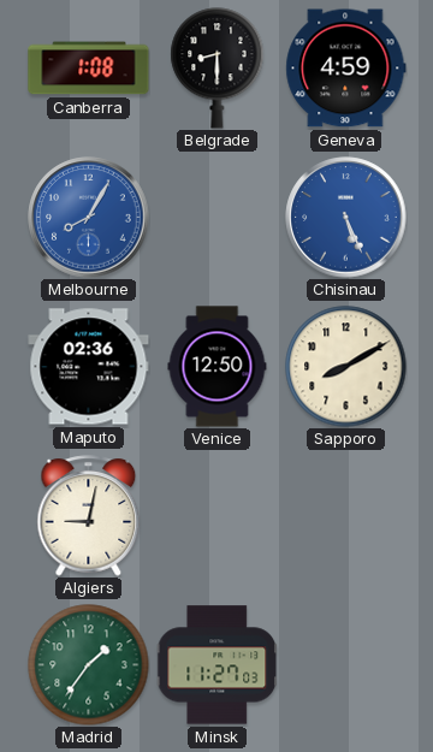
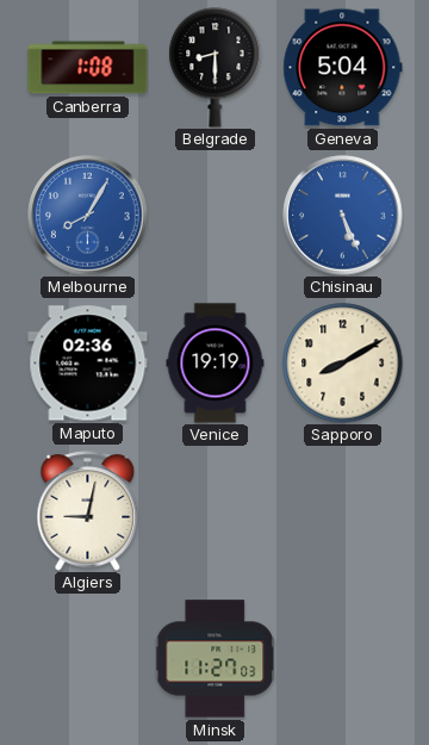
Geneva: 4:59 -> 5:04 (343, 68)
Venice: 12:50 -> 19:19 (216, 364)
Madrid: 1:36 -> none (89, 665)
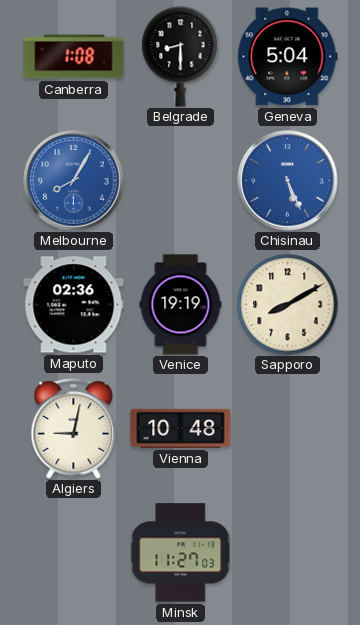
Vienna: none -> 10:48 (181, 428)
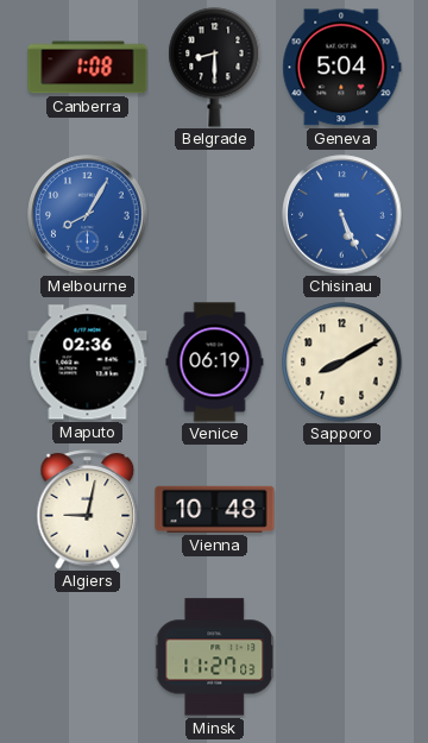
Venice: 19:19 -> 06:19 (215, 363)
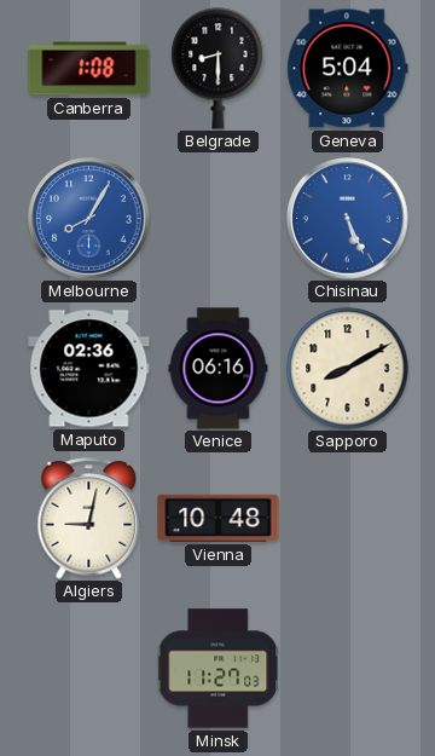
Venice: 06:19 -> 06:16 (219, 369)
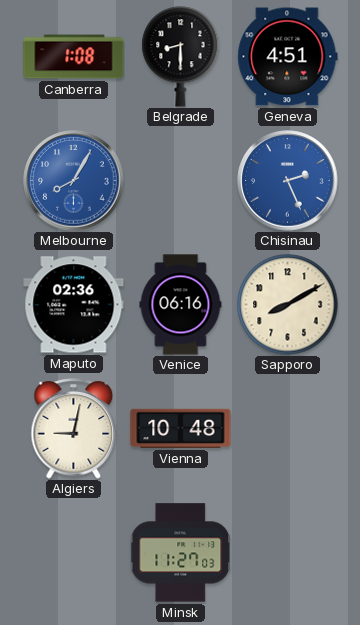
Geneva: 5:04 -> 4:51 (288, 57)
Chisinau: 5:26 -> 2:26 (288, 181)
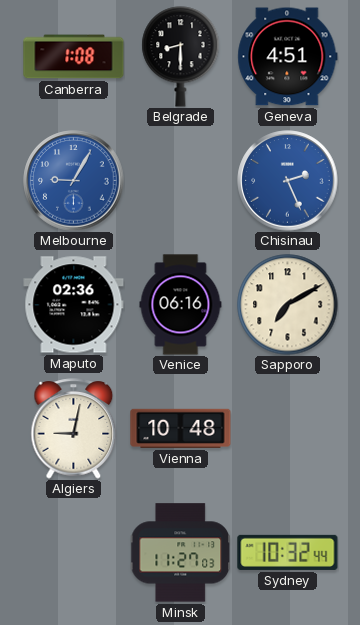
Melbourne: 8:05 -> 9:05 (74, 181)
Sapporo: 8:10 -> 7:10 (288, 305)
Sydney: none -> 10:32 (288, 552)
